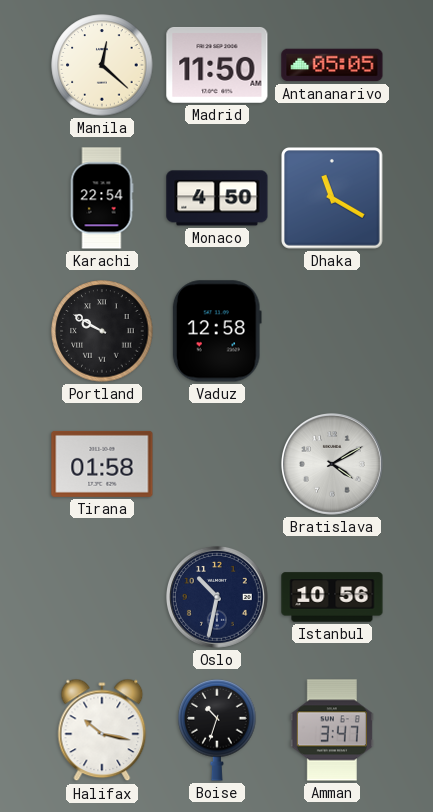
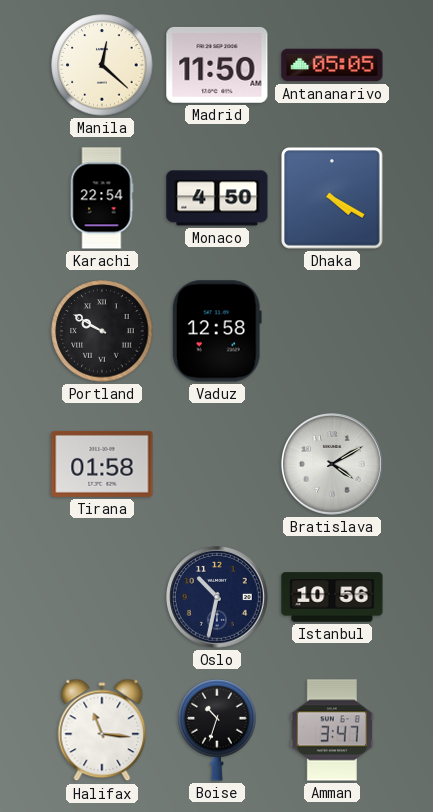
Dhaka: 11:20 -> 4:20 (333, 199)
Halifax: 10:17 -> 11:16 (102, 730)
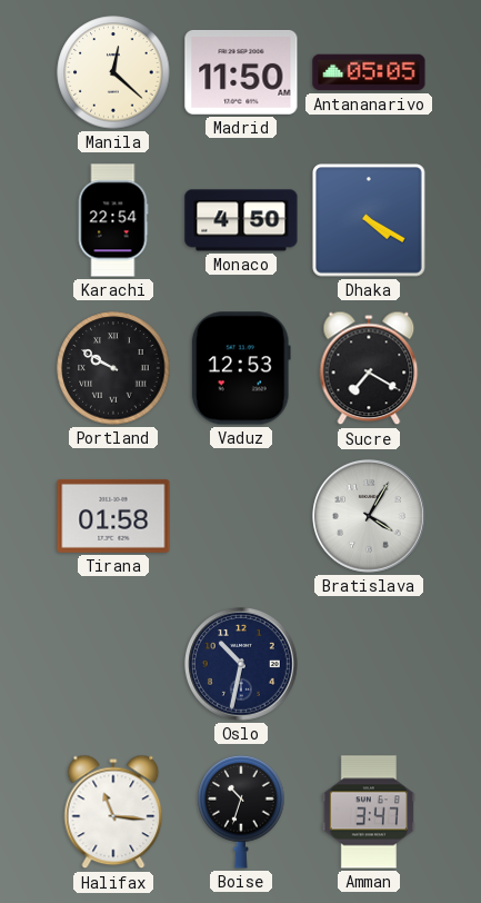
Vaduz: 12:58 -> 12:53 (241, 368)
Sucre: none -> 7:20 (369, 368)
Bratislava: 4:10 -> 4:05 (370, 517)
Istanbul: 10:56 -> none (332, 597)
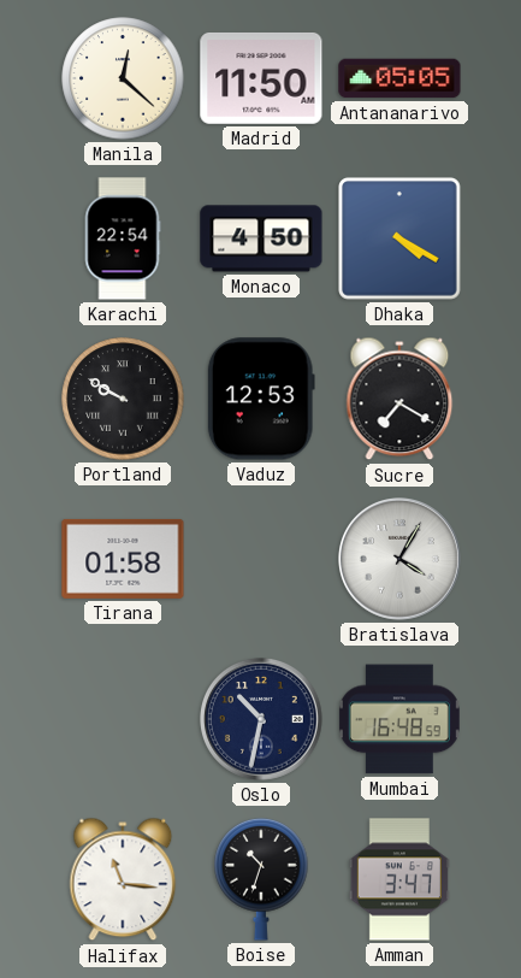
Mumbai: none -> 16:48 (399, 719)
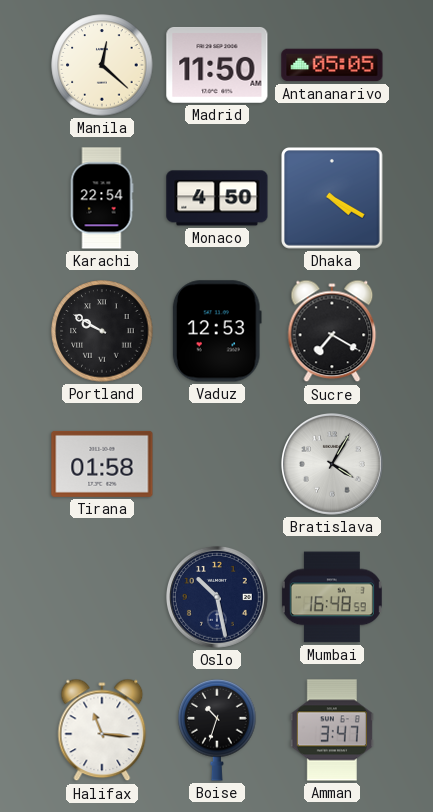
Oslo: 10:32 -> 10:28 (218, 598)
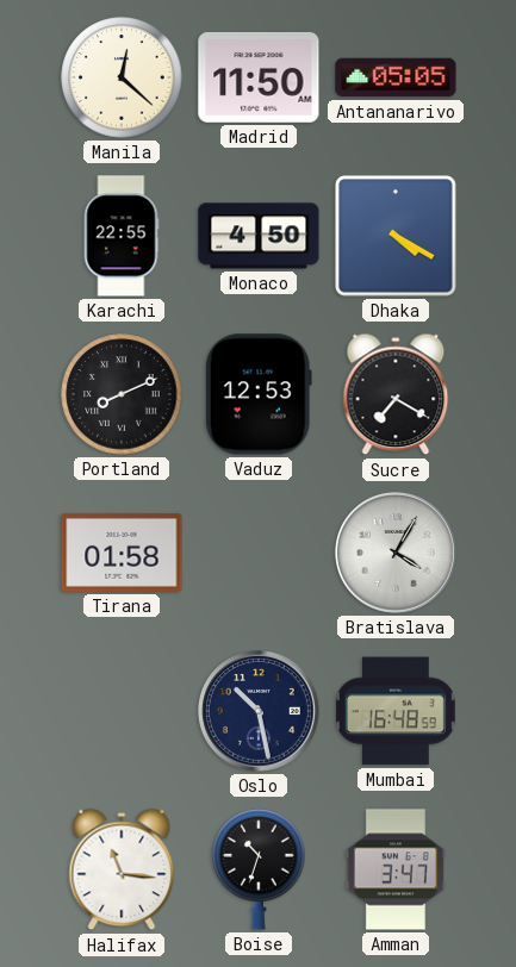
Karachi: 22:54 -> 22:55 (122, 236)
Portland: 9:50 -> 8:11 (122, 394)
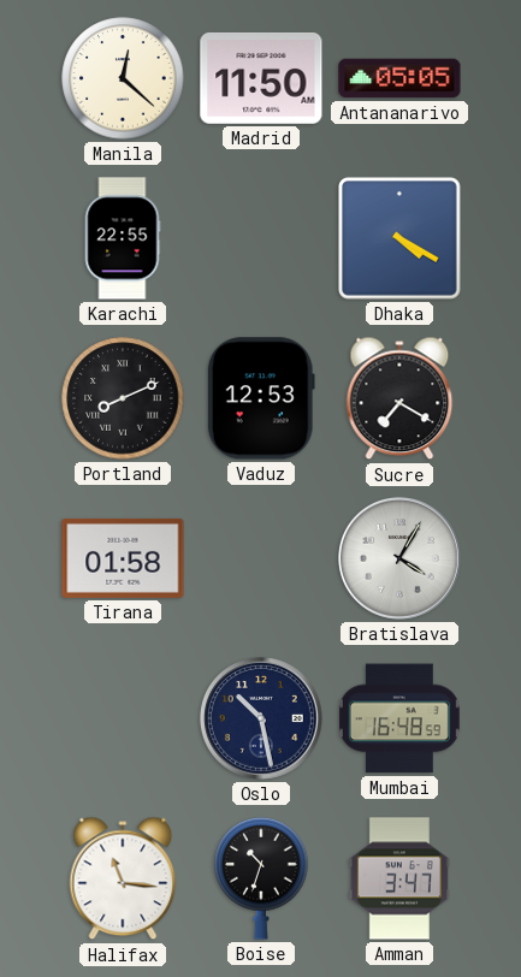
Monaco: 4:50 -> none (259, 236)
